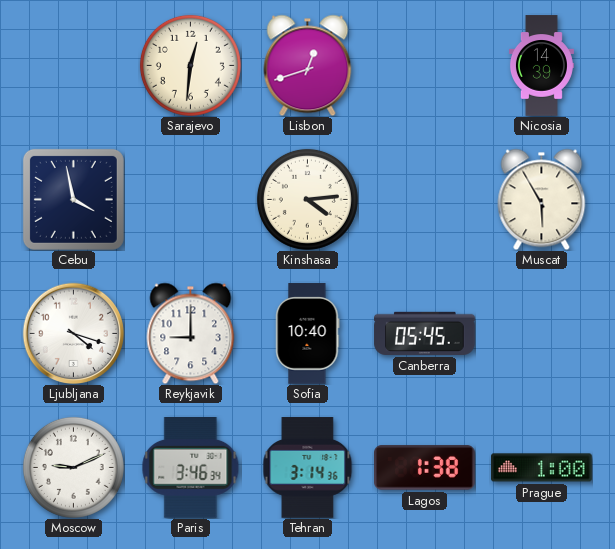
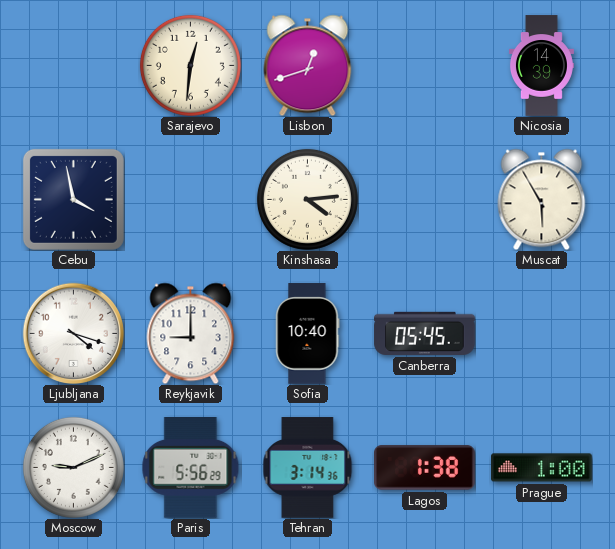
Paris: 3:46 -> 5:56 (191, 468)
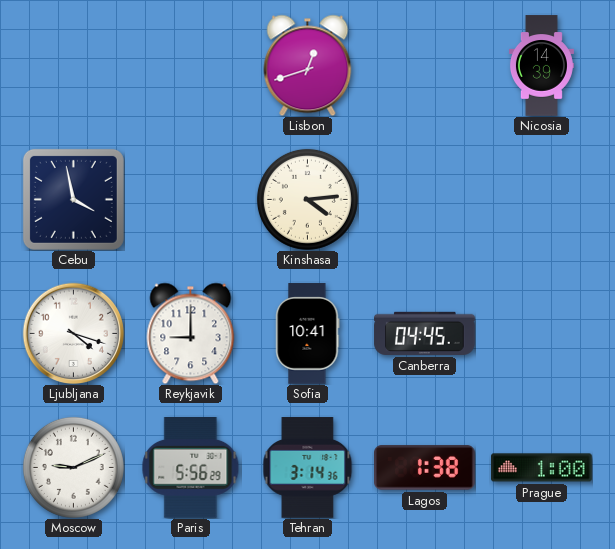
Sarajevo: 12:31 -> none (190, 65)
Muscat: 5:55 -> none (542, 199)
Sofia: 10:40 -> 10:41 (308, 334)
Canberra: 05:45 -> 04:45 (425, 333)
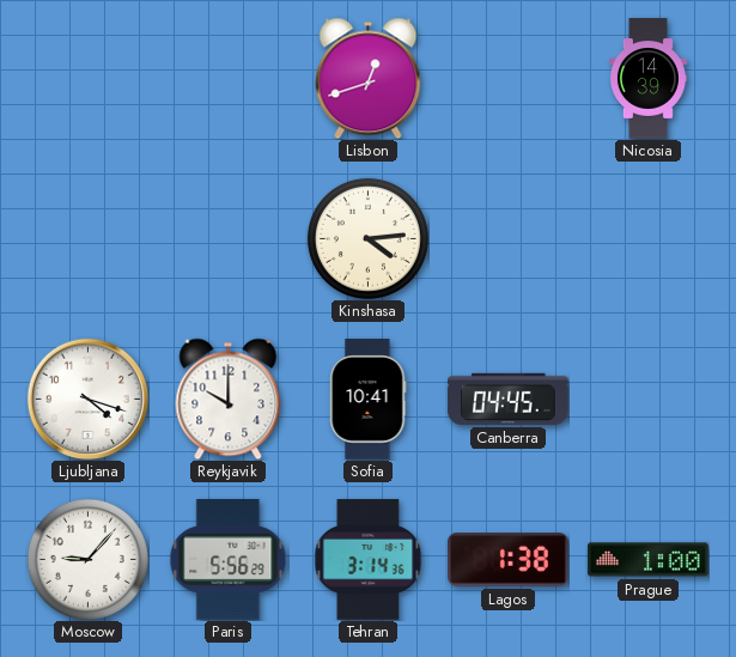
Cebu: 3:58 -> none (73, 199)
Reykjavik: 9:00 -> 10:00 (229, 399)
Moscow: 9:11 -> 9:07 (87, 559)
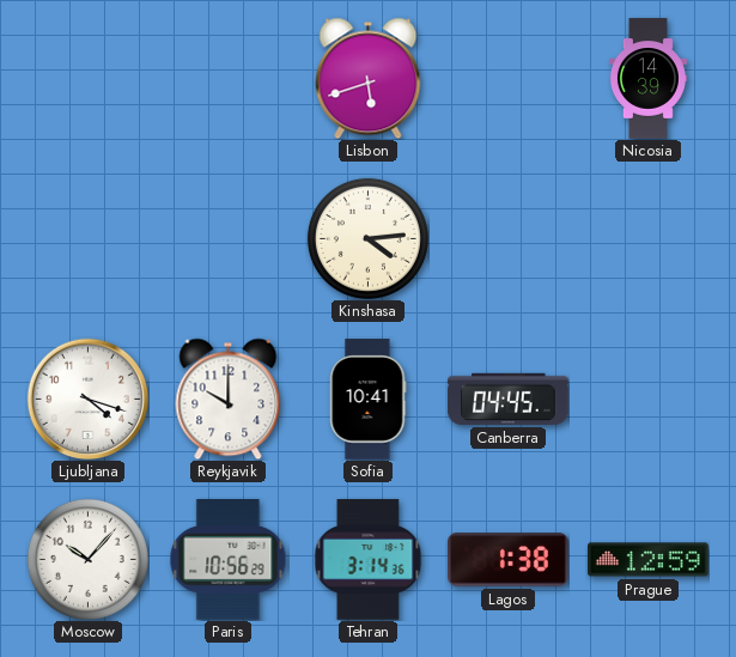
Lisbon: 12:42 -> 5:42 (369, 78)
Moscow: 9:07 -> 10:07 (87, 559)
Paris: 5:56 -> 10:56 (229, 560)
Prague: 1:00 -> 12:59 (649, 560)
